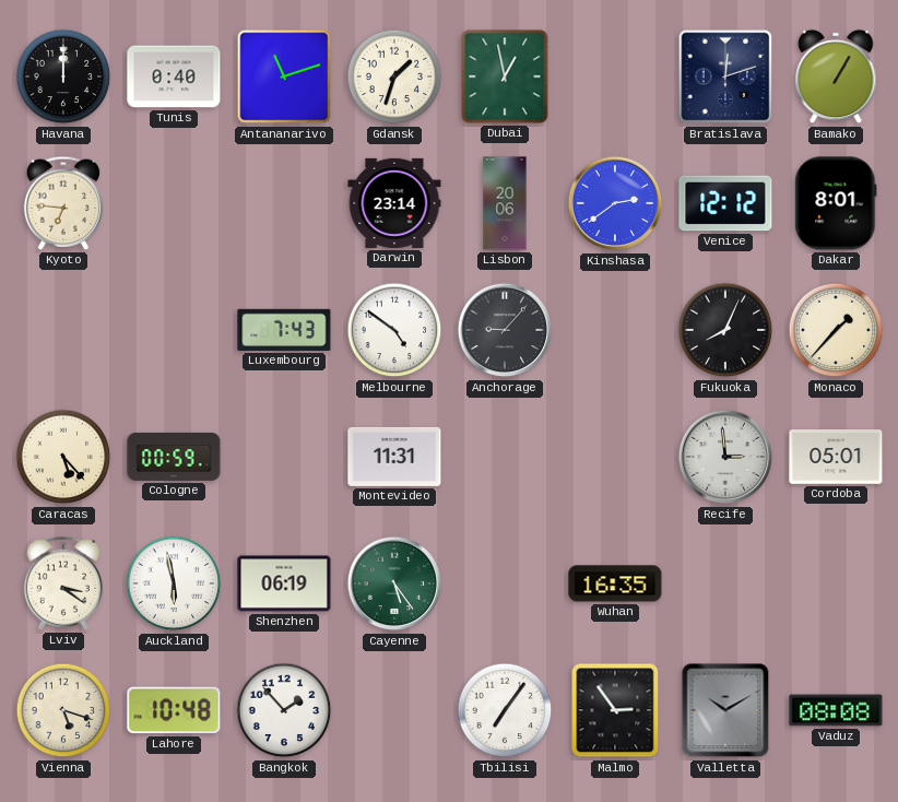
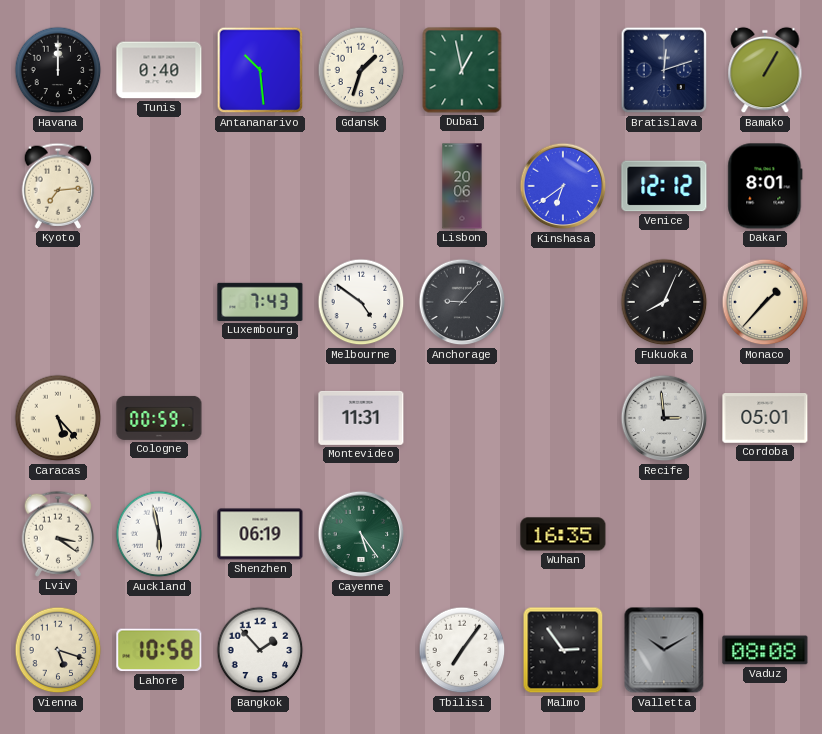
Antananarivo: 11:12 -> 10:29 (260, 70)
Kyoto: 6:46 -> 7:14 (58, 186)
Darwin: 23:14 -> none (394, 203)
Kinshasa: 2:39 -> 6:39 (563, 186)
Lahore: 10:48 -> 10:58 (159, 650)
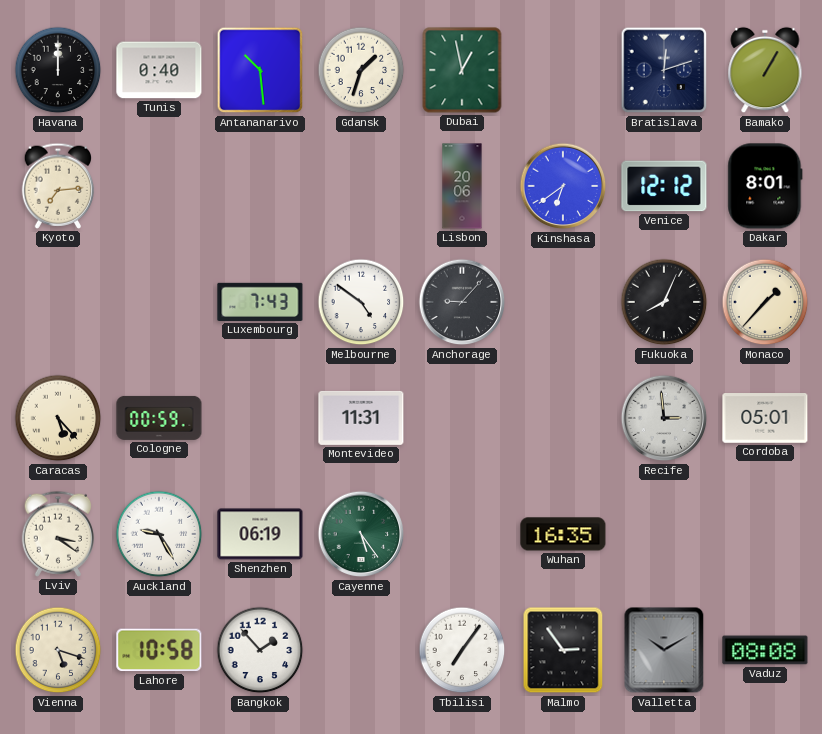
Auckland: 5:58 -> 9:25 (159, 534)
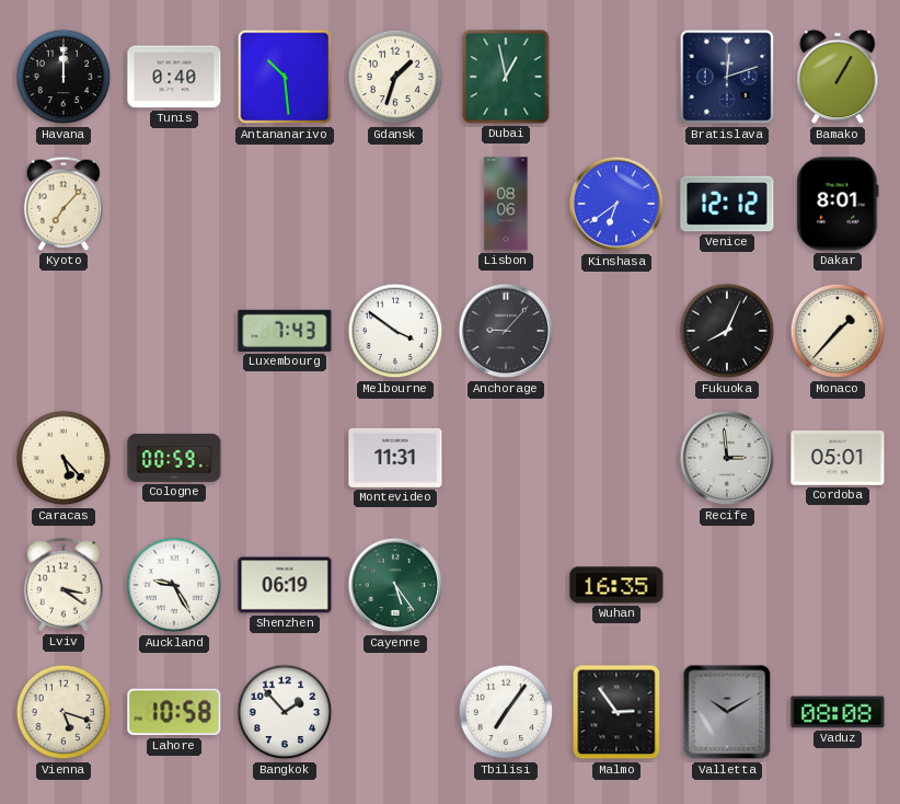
Kyoto: 7:14 -> 7:07 (64, 204)
Lisbon: 20:06 -> 08:06 (506, 204)
Melbourne: 4:51 -> 3:51 (395, 331)
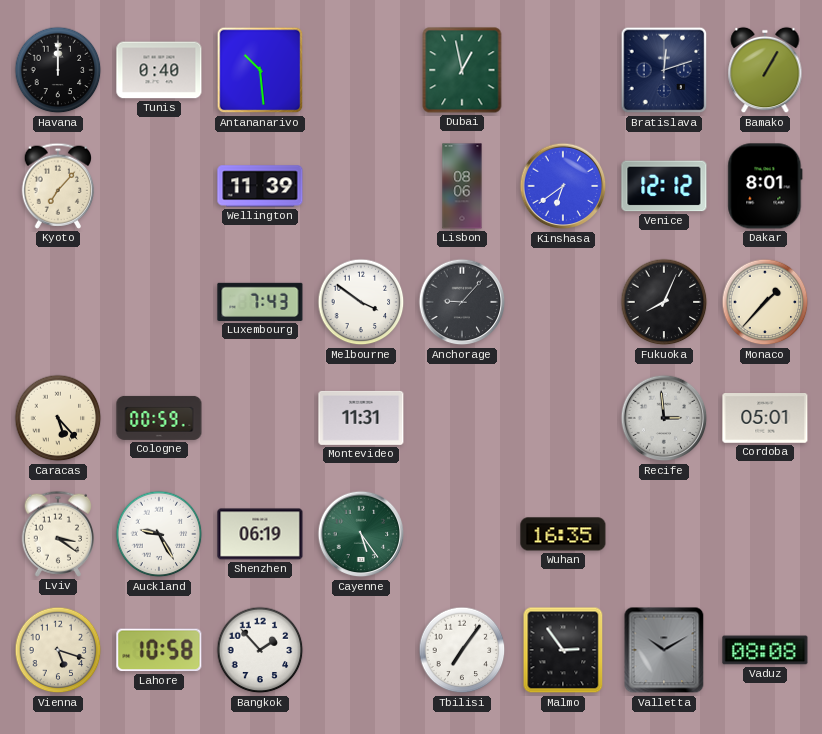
Gdansk: 1:33 -> none (395, 77)
Wellington: none -> 11:39 (260, 186)
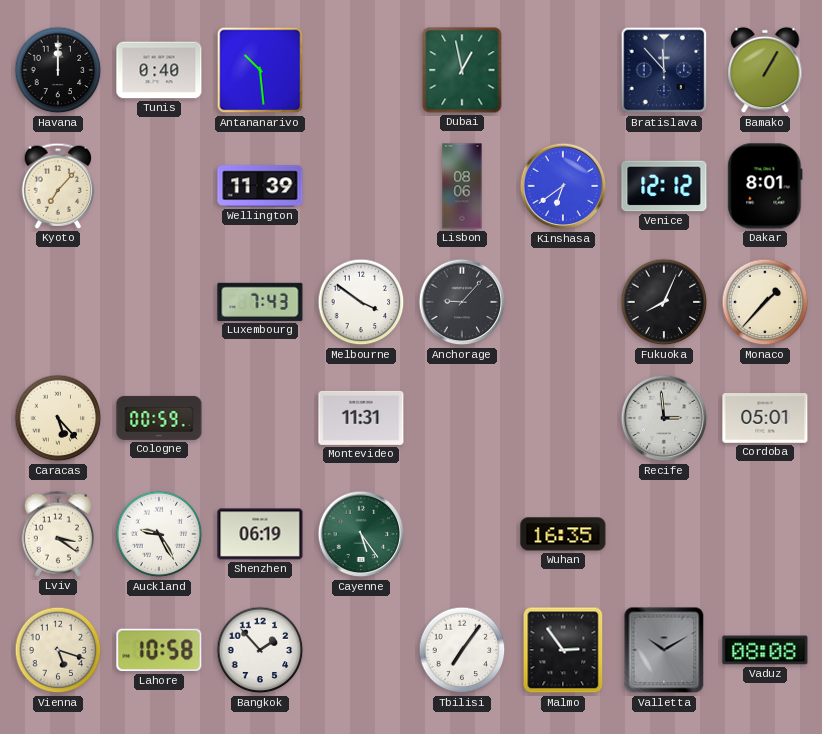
Bratislava: 12:12 -> 11:53 (664, 70)
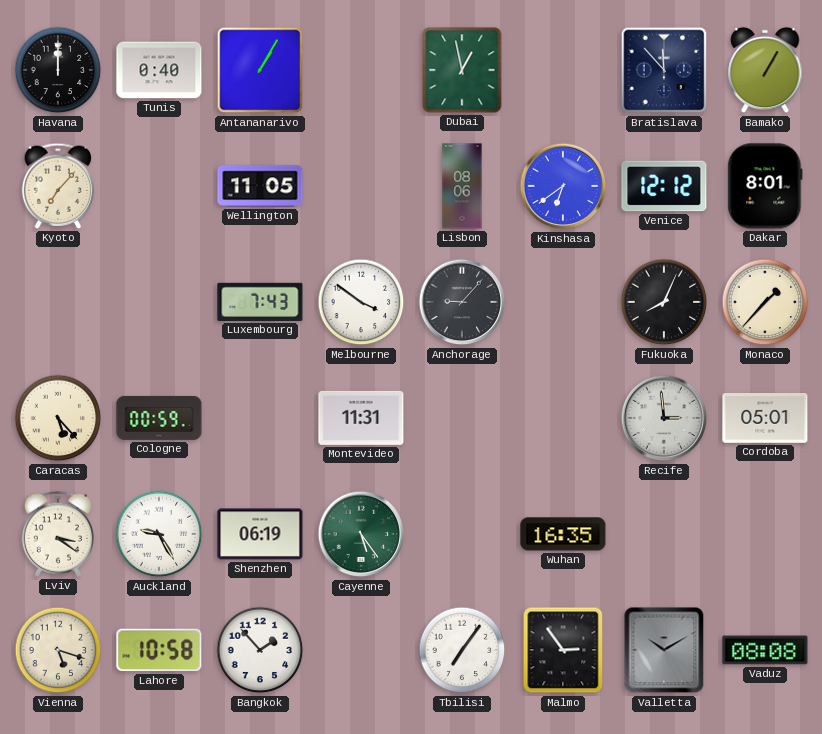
Antananarivo: 10:29 -> 1:05 (260, 70)
Wellington: 11:39 -> 11:05 (260, 186)
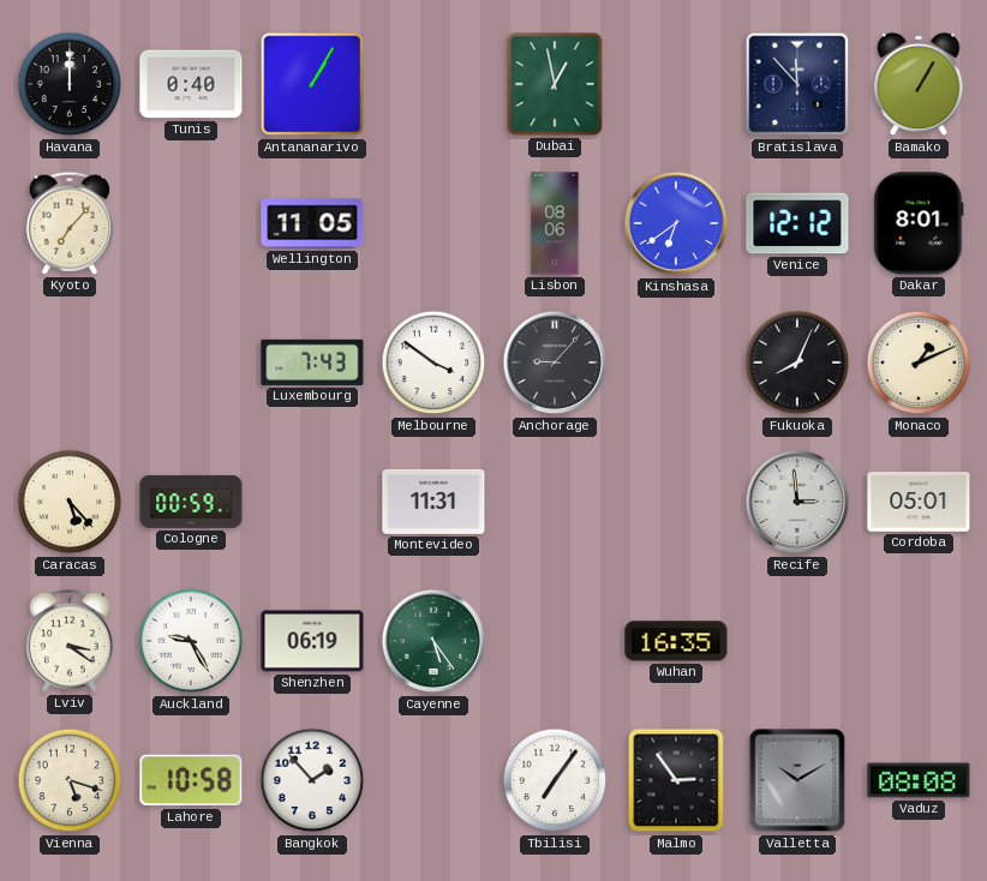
Monaco: 1:37 -> 1:11 (919, 362)
